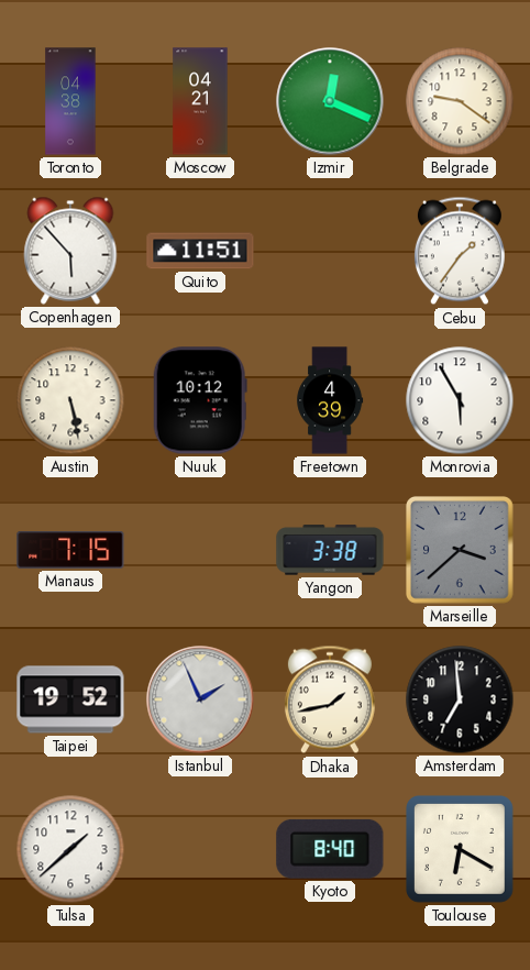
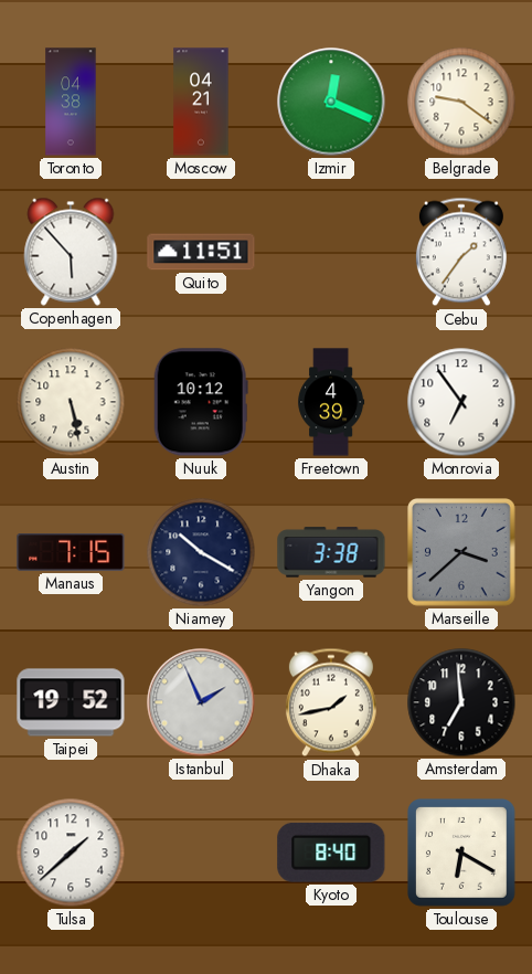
Monrovia: 5:55 -> 6:54 (461, 402)
Niamey: none -> 10:20 (201, 552)
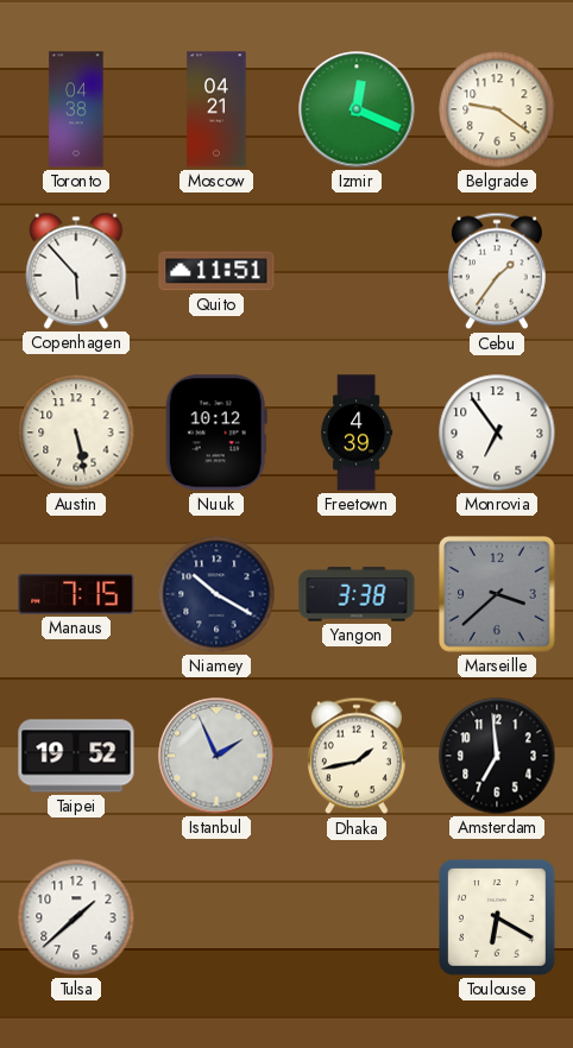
Kyoto: 8:40 -> none (331, 853)
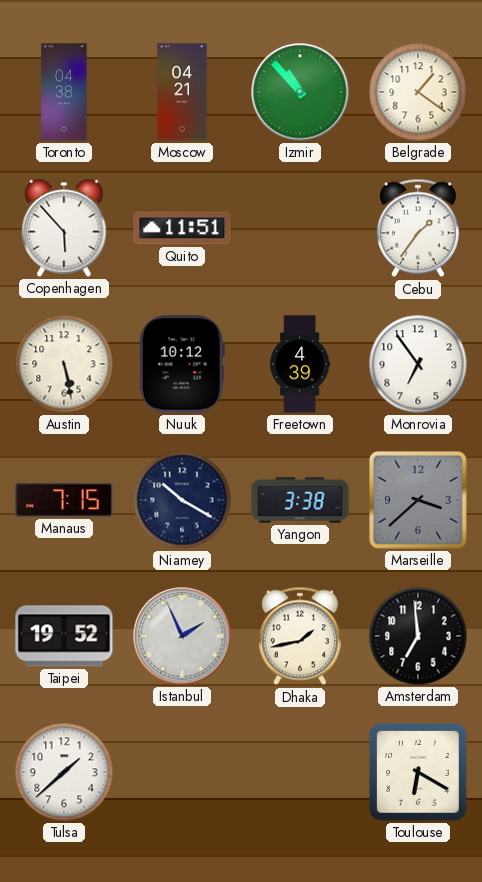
Izmir: 12:19 -> 10:53 (300, 92)
Belgrade: 9:21 -> 1:21 (418, 92)
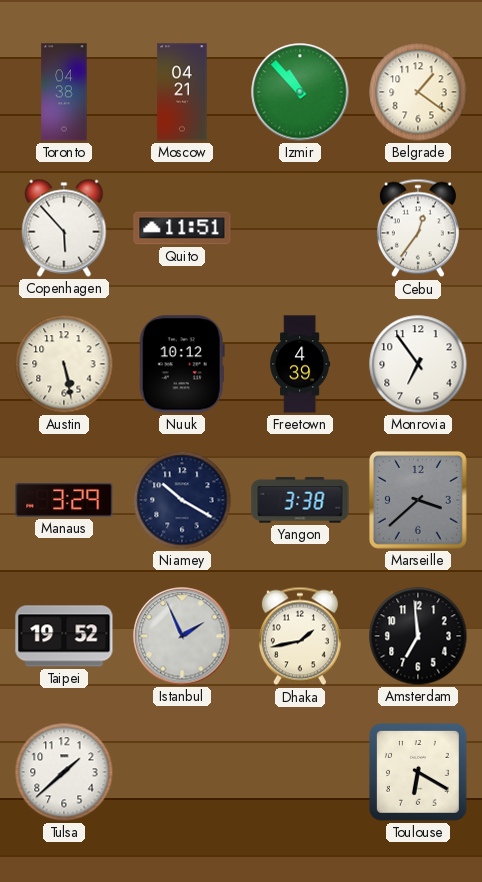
Cebu: 1:36 -> 12:36 (418, 228)
Manaus: 7:15 -> 3:29 (64, 501)
